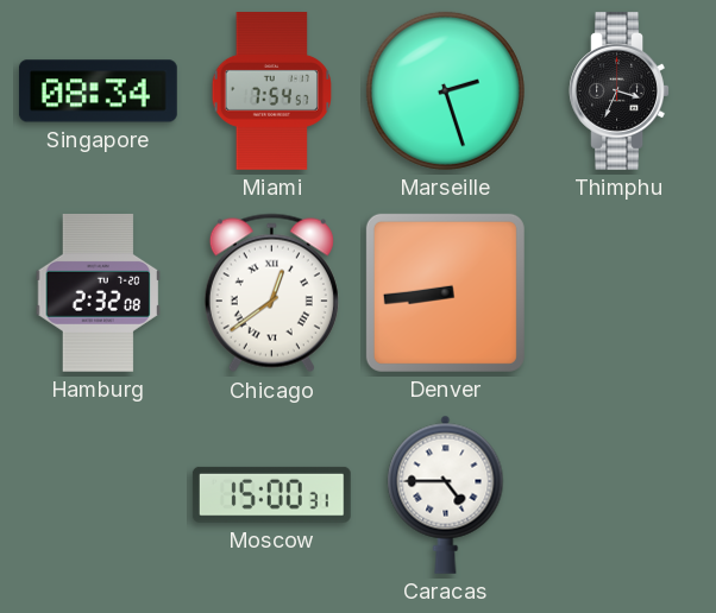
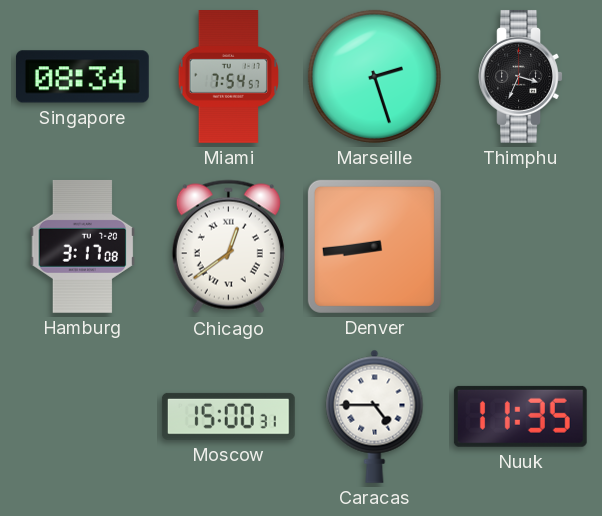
Hamburg: 2:32 -> 3:17 (83, 246)
Nuuk: none -> 11:35 (520, 416)
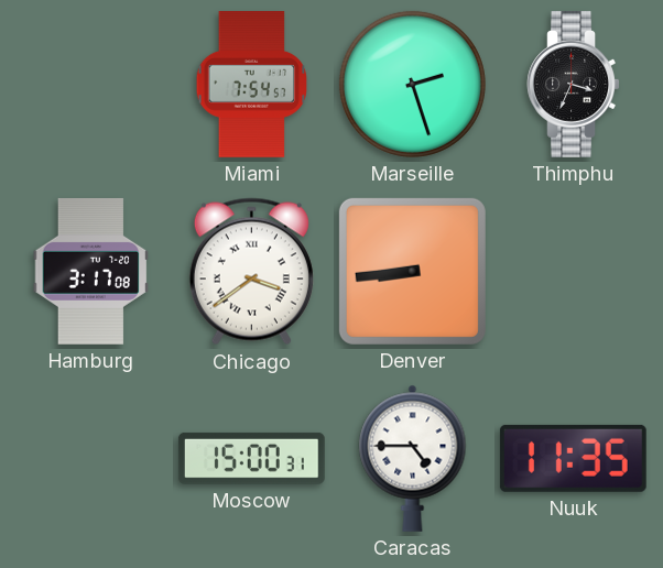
Singapore: 08:34 -> none (82, 77)
Chicago: 12:39 -> 3:39 (251, 272)
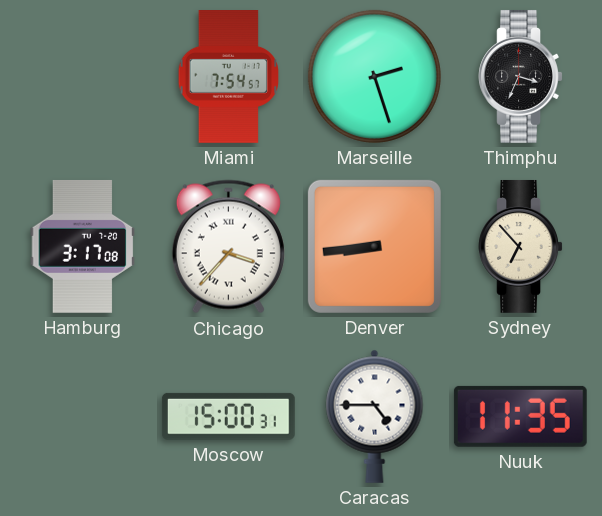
Chicago: 3:39 -> 3:37 (228, 247)
Sydney: none -> 6:53 (521, 246)
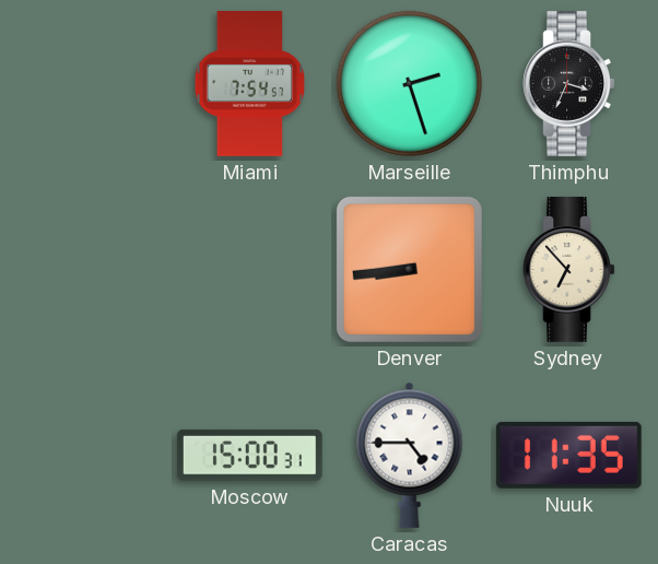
Hamburg: 3:17 -> none (83, 246)
Chicago: 3:37 -> none (228, 247)
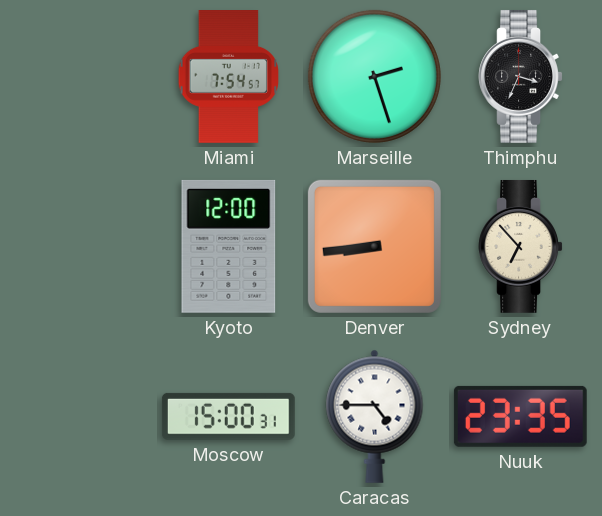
Kyoto: none -> 12:00 (229, 246)
Nuuk: 11:35 -> 23:35 (520, 416)
